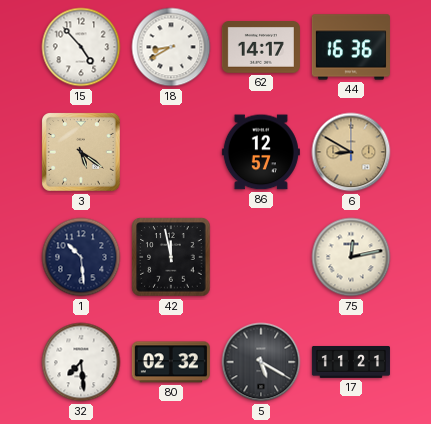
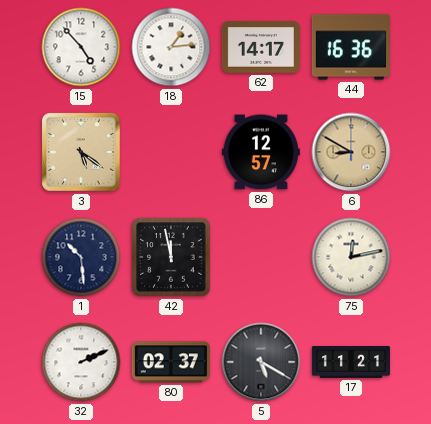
18: 8:40 -> 1:14 (171, 47)
32: 7:29 -> 2:11 (81, 362)
80: 02:32 -> 02:37 (171, 362)
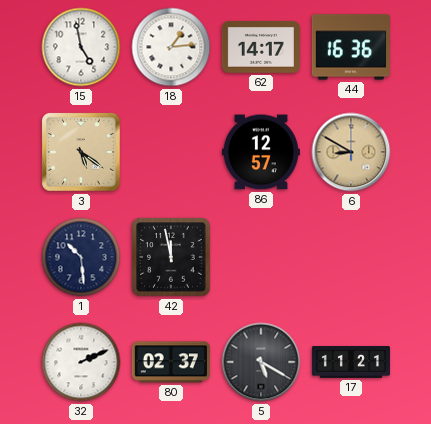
15: 4:53 -> 4:58 (81, 47)
75: 12:13 -> none (351, 257)
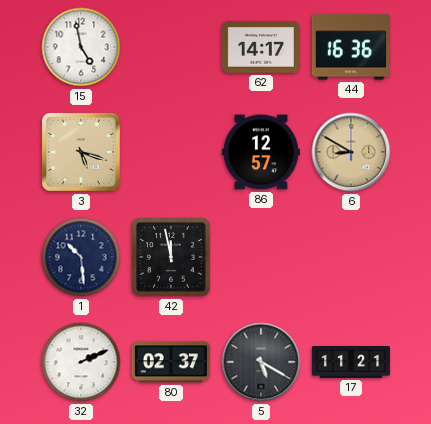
18: 1:14 -> none (171, 47)
3: 5:21 -> 5:18 (82, 153)
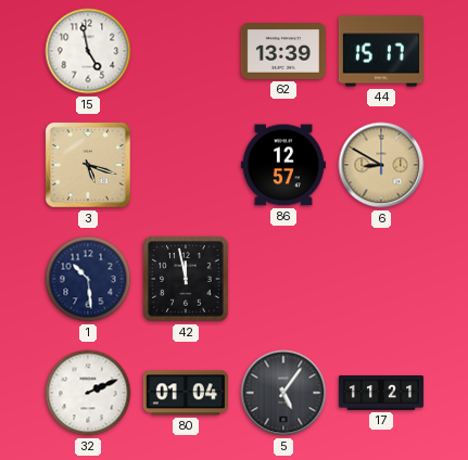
62: 14:17 -> 13:39 (283, 52)
44: 16:36 -> 15:17 (381, 51)
80: 02:37 -> 01:04 (186, 393)
5: 5:20 -> 5:06 (283, 393)
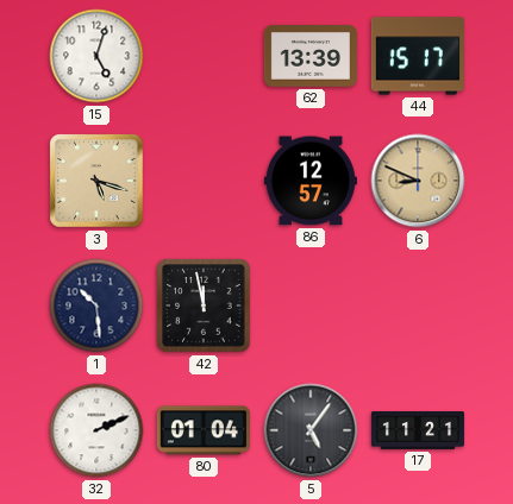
15: 4:58 -> 5:03 (96, 56)
6: 8:50 -> 8:49 (418, 181)
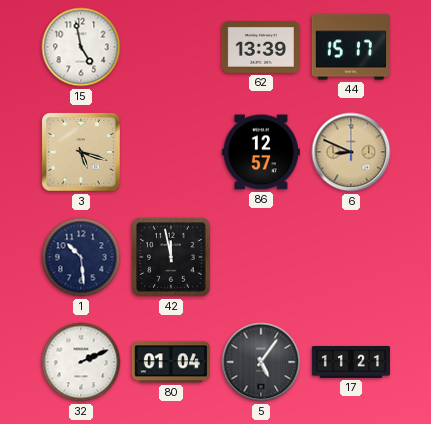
15: 5:03 -> 4:58 (81, 47)
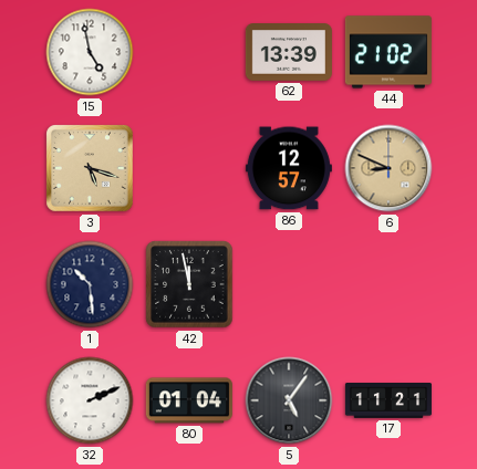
44: 15:17 -> 21:02 (388, 52)
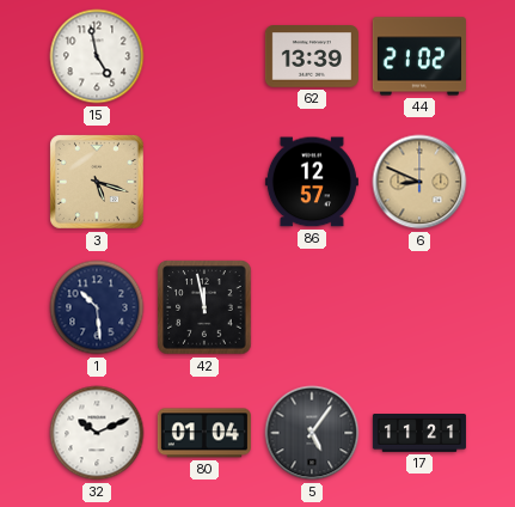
32: 2:11 -> 10:11 (97, 433)
